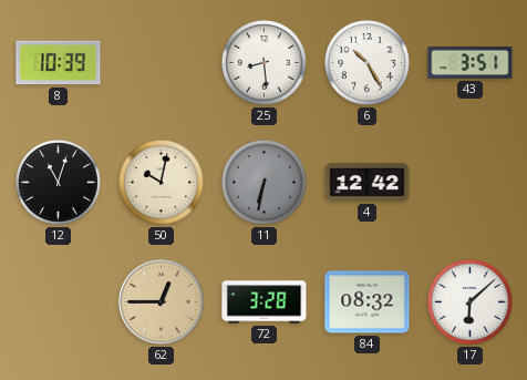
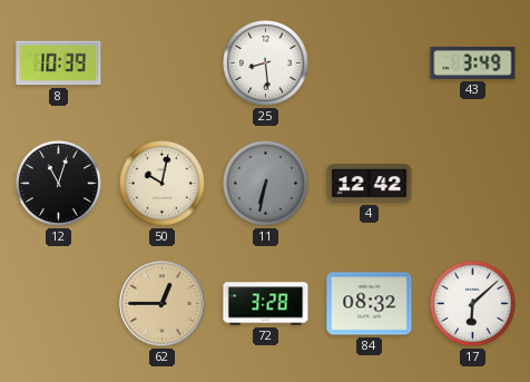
6: 10:25 -> none (368, 63)
43: 3:51 -> 3:49 (473, 62)
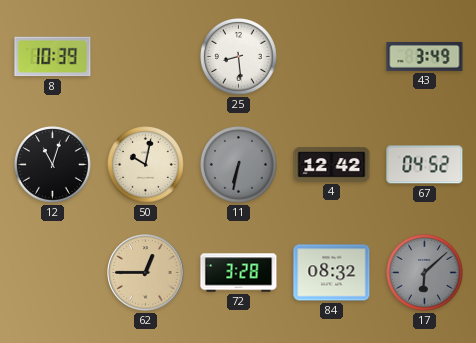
67: none -> 04:52 (425, 165)
17 dial: white -> grey (425, 273)
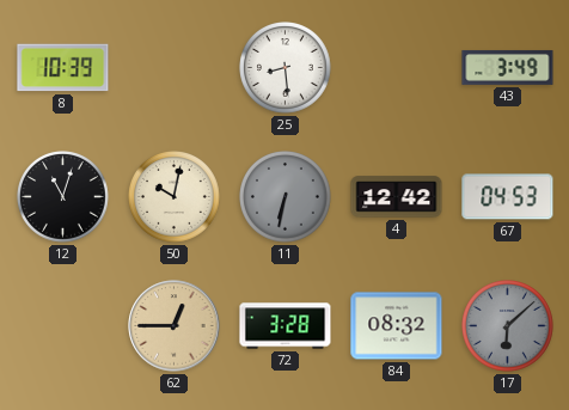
67: 04:52 -> 04:53 (508, 197)
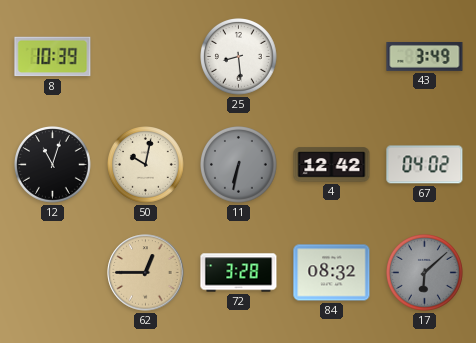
67: 04:53 -> 04:02 (425, 165)
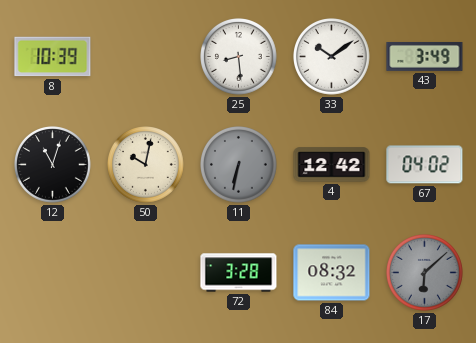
33: none -> 10:09 (332, 57)
62: 12:45 -> none (146, 273)
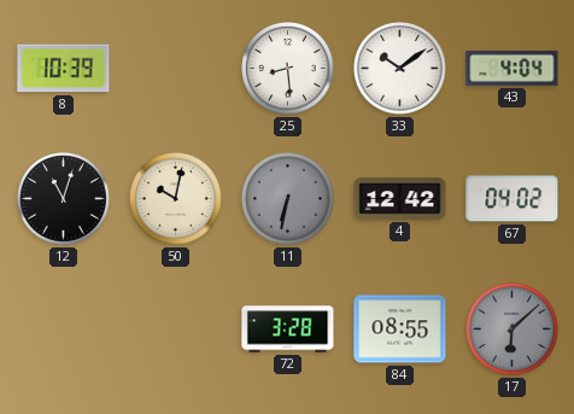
43: 3:49 -> 4:04 (512, 68)
84: 08:32 -> 08:55 (400, 330)
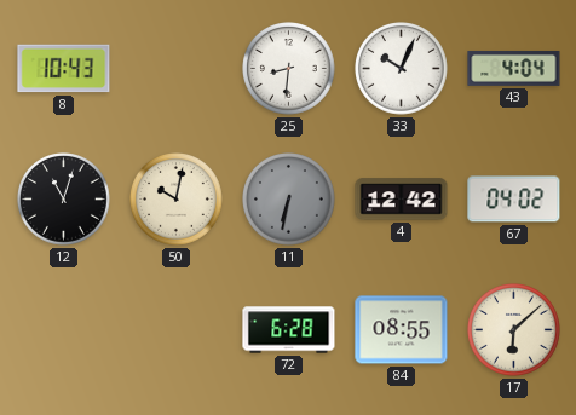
8: 10:39 -> 10:43 (64, 69)
25: 8:29 -> 8:31 (289, 69)
33: 10:09 -> 10:04 (402, 69)
72: 3:28 -> 6:28 (289, 330)
17 dial: grey -> cream (514, 330)
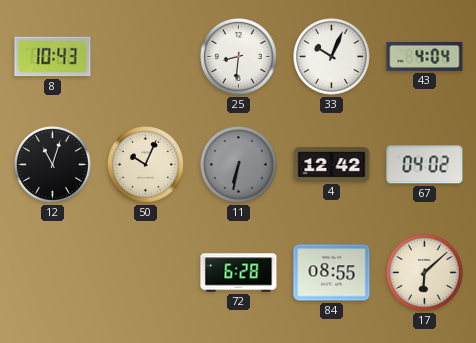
50: 10:02 -> 10:04 (146, 165)
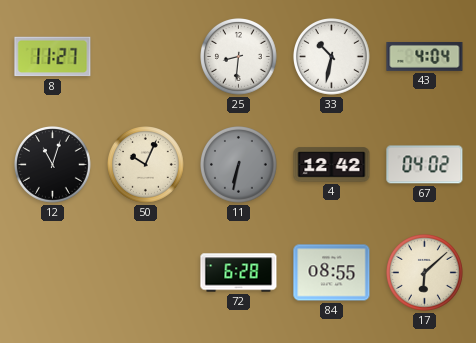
8: 10:43 -> 11:27 (53, 57)
33: 10:04 -> 10:32 (332, 57)
